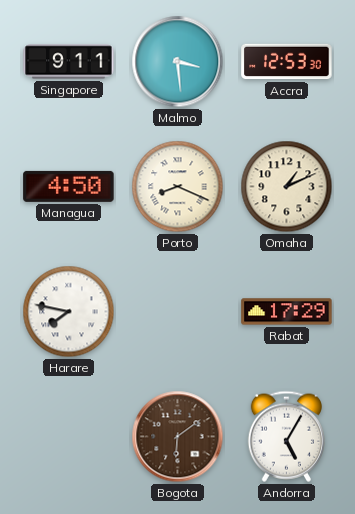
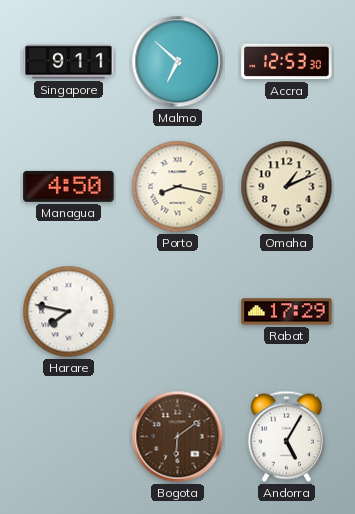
Malmo: 3:29 -> 6:52 (178, 62)
Porto: 8:19 -> 8:17 (178, 187)
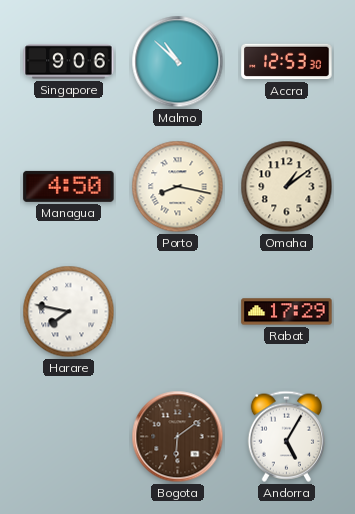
Singapore: 9:11 -> 9:06 (69, 62)
Malmo: 6:52 -> 10:52 (178, 62)
Omaha: 1:11 -> 1:09 (287, 187)
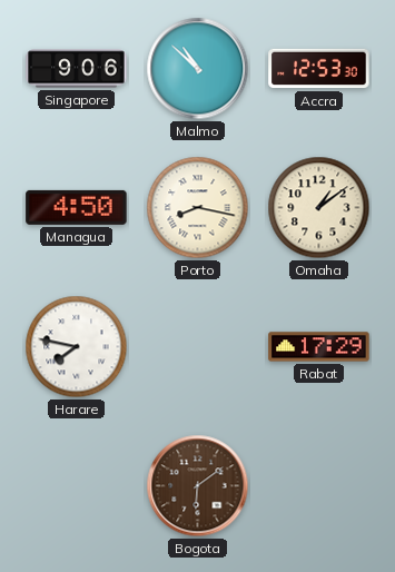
Andorra: 5:05 -> none (286, 436)
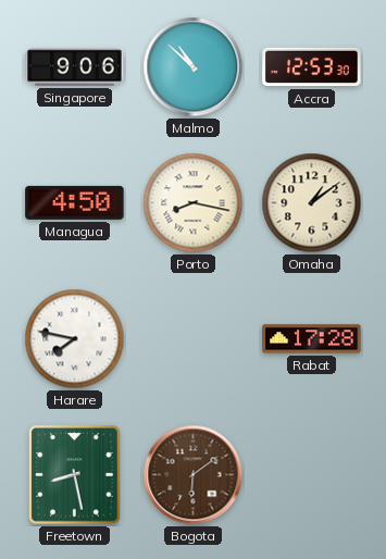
Rabat: 17:29 -> 17:28 (312, 339)
Freetown: none -> 8:28 (75, 475)
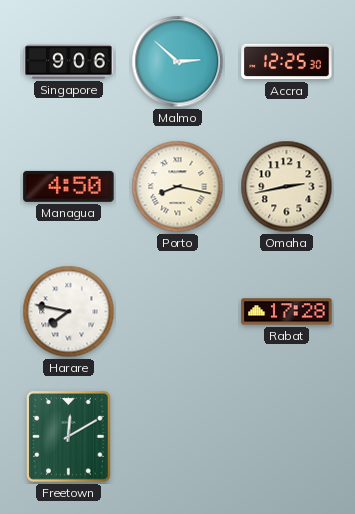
Malmo: 10:52 -> 2:52 (178, 62)
Accra: 12:53 -> 12:25 (287, 62)
Omaha: 1:09 -> 2:43 (287, 187)
Freetown: 8:28 -> 12:10 (69, 437)
Bogota: 6:09 -> none (194, 475)
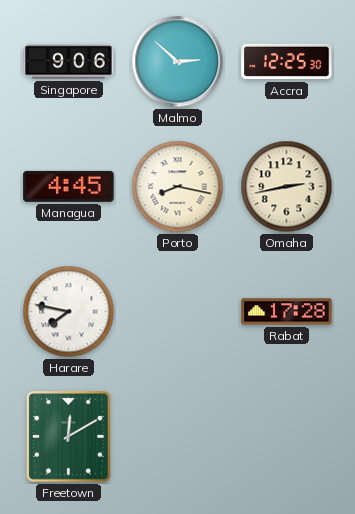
Managua: 4:50 -> 4:45 (69, 186)
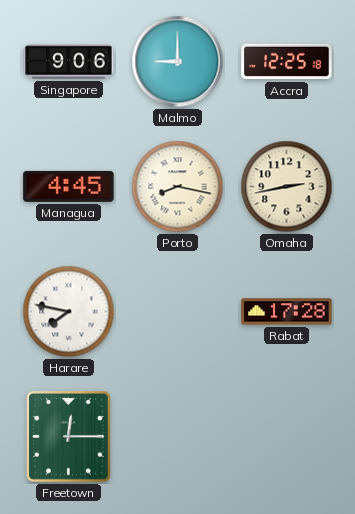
Malmo: 2:52 -> 9:00 (178, 62)
Accra: 12:25:30 -> 12:25:18 (287, 62)
Freetown: 12:10 -> 12:15 (69, 437)
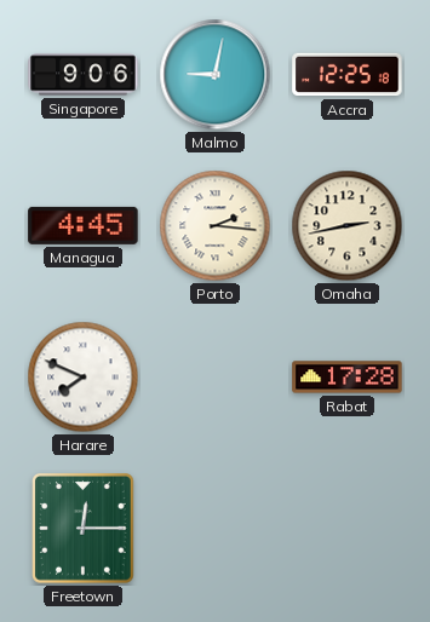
Malmo: 9:00 -> 9:02 (216, 75)
Porto: 8:17 -> 2:16 (216, 226)
Harare: 7:47 -> 7:49 (84, 378)
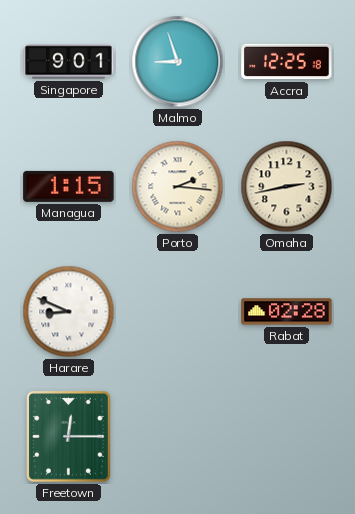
Singapore: 9:06 -> 9:01 (69, 62)
Malmo: 9:02 -> 8:57 (178, 62)
Managua: 4:45 -> 1:15 (69, 186)
Harare: 7:49 -> 8:49 (69, 312)
Rabat: 17:28 -> 02:28 (287, 312)
